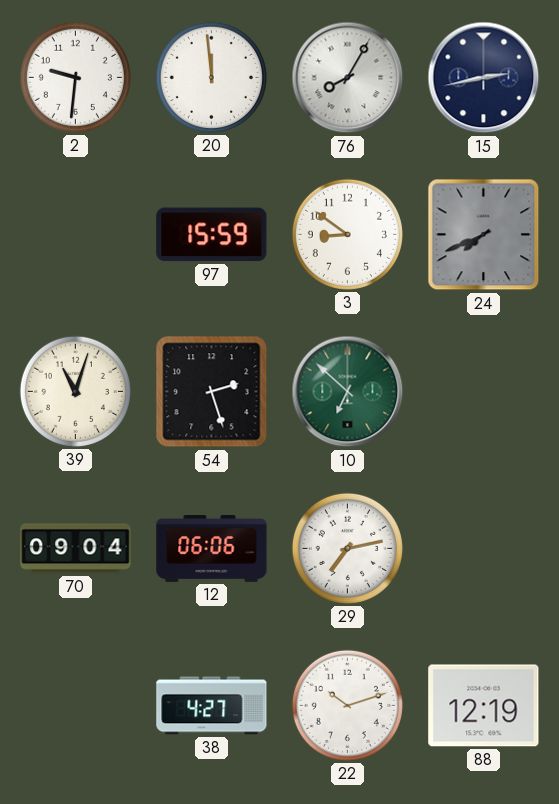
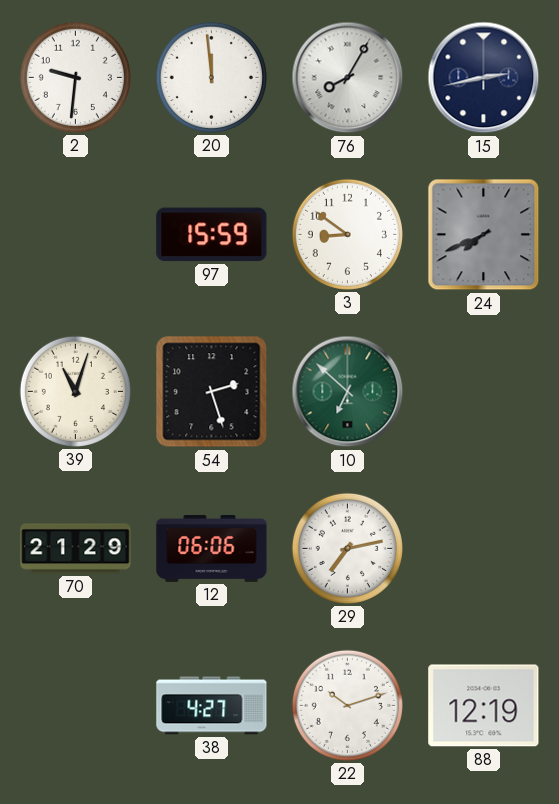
70: 09:04 -> 21:29 (76, 549)
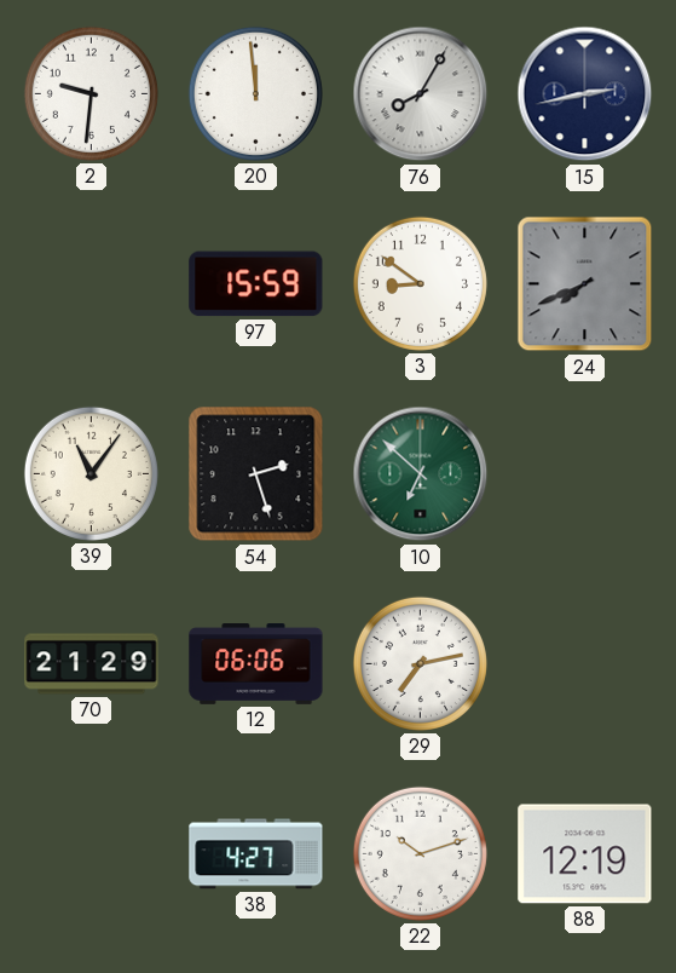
39: 11:03 -> 11:06 (91, 473)
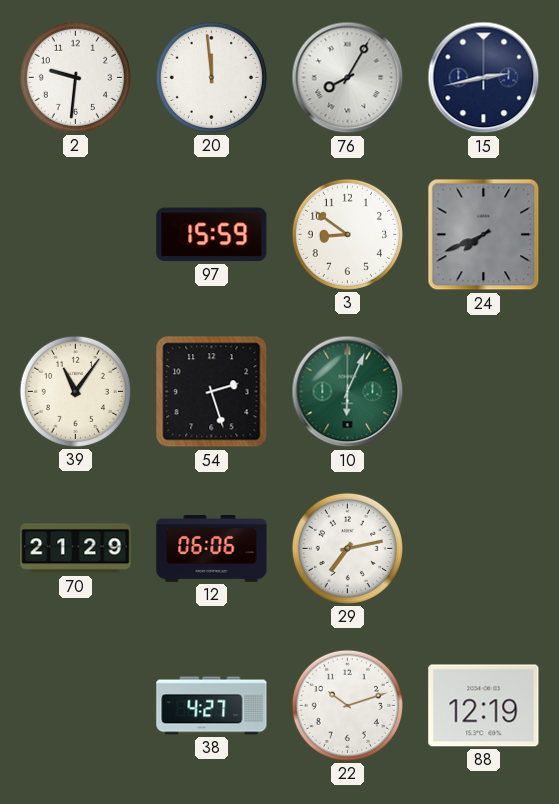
10: 6:52 -> 6:04 (348, 392)
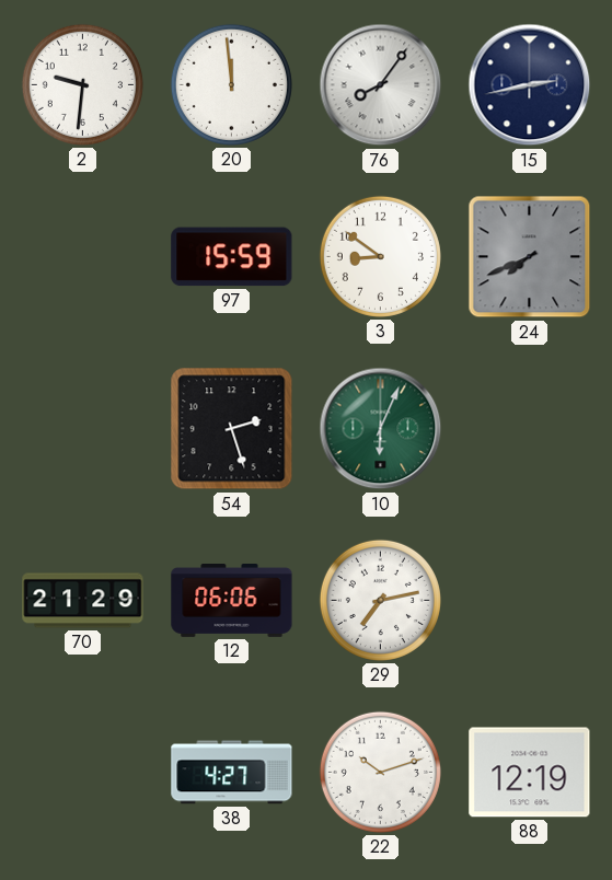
76: 8:05 -> 8:06 (381, 85)
39: 11:06 -> none (75, 391)
